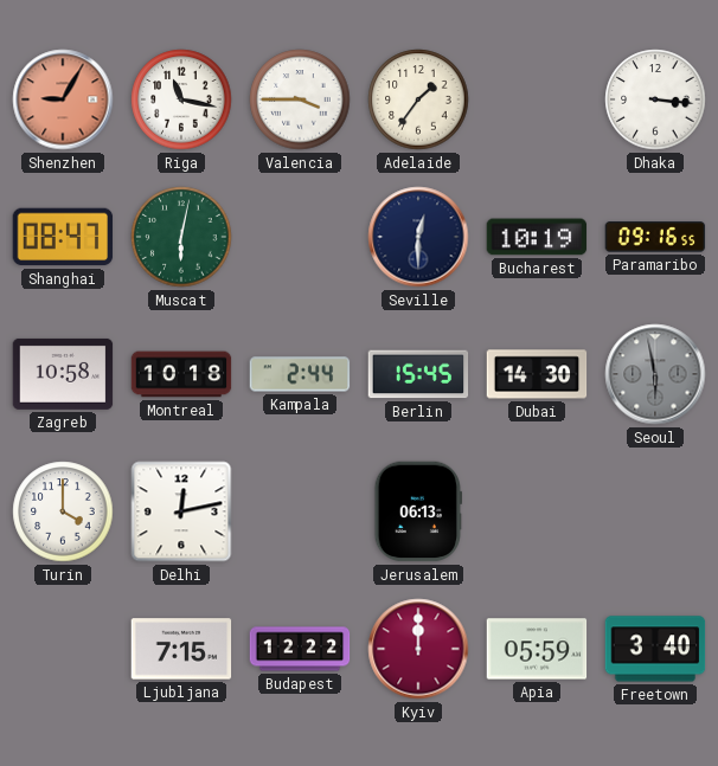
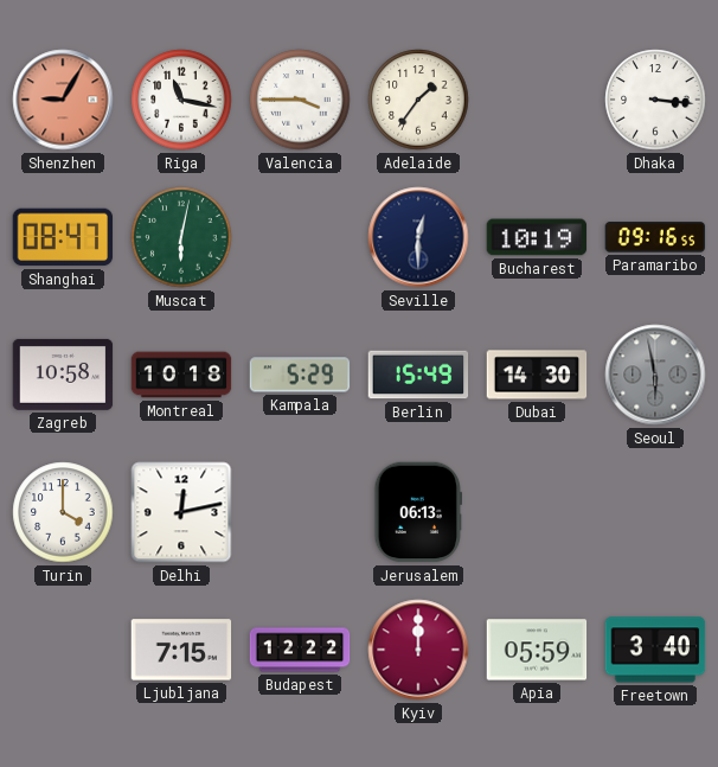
Kampala: 2:44 -> 5:29 (300, 375)
Berlin: 15:45 -> 15:49 (418, 375)
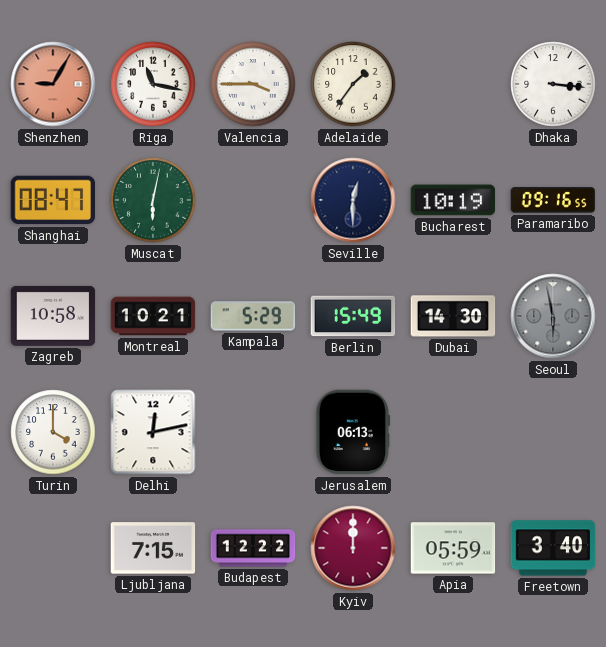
Montreal: 10:18 -> 10:21 (153, 316)
